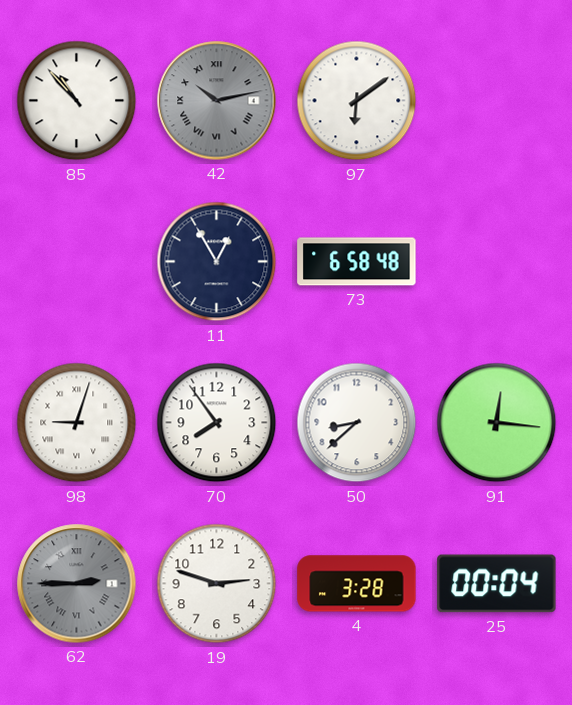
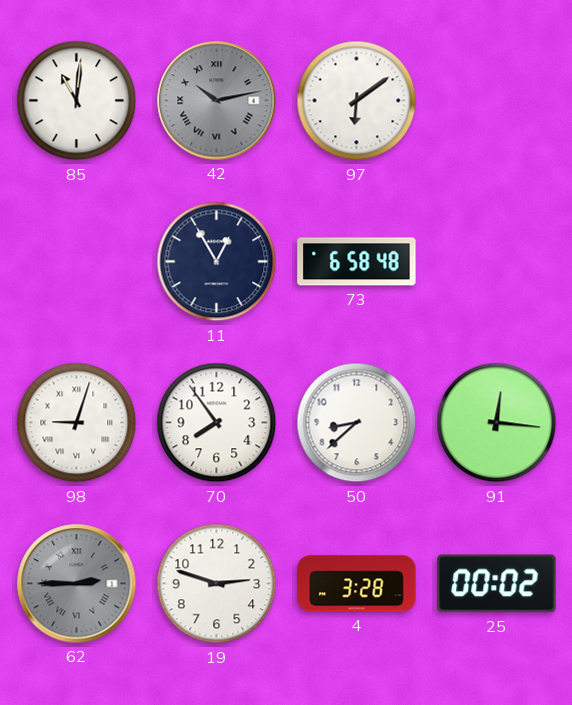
85: 10:53 -> 11:01 (77, 101)
25: 00:04 -> 00:02 (497, 584)
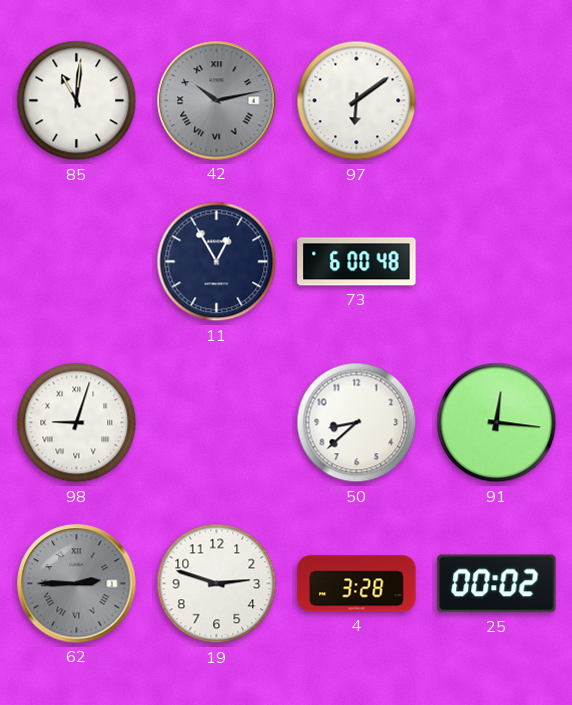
73: 6:58 -> 6:00 (357, 262)
70: 7:54 -> none (217, 423)
